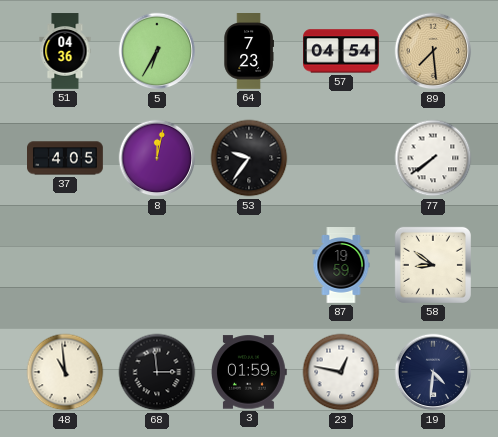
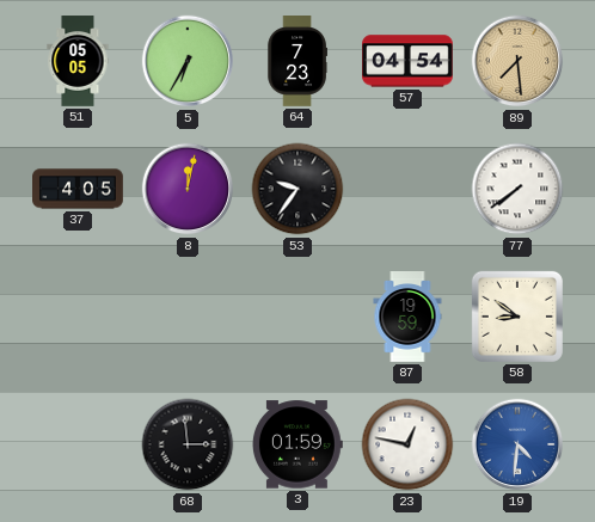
51: 04:36 -> 05:05 (78, 61)
48: 10:59 -> none (65, 372)
19 dial: navy -> blue (517, 444)
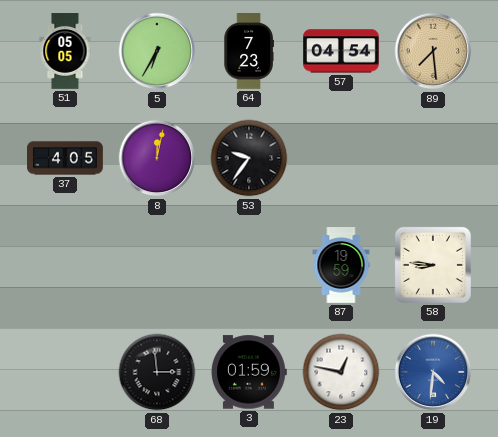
77: 7:39 -> none (517, 189)
58: 8:51 -> 8:46 (433, 265)
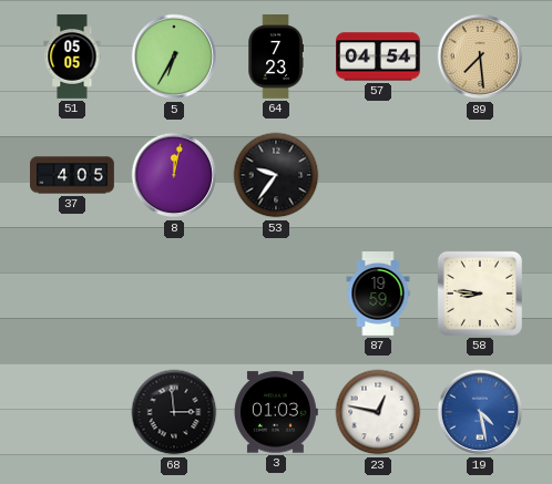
3: 01:59 -> 01:03 (276, 412)
19: 4:31 -> 4:28 (480, 412)
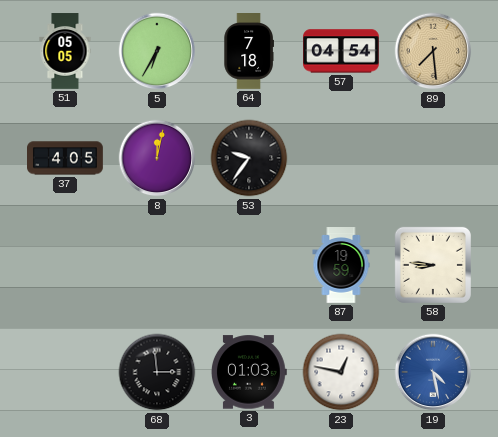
64: 7:23 -> 7:18 (249, 52)
